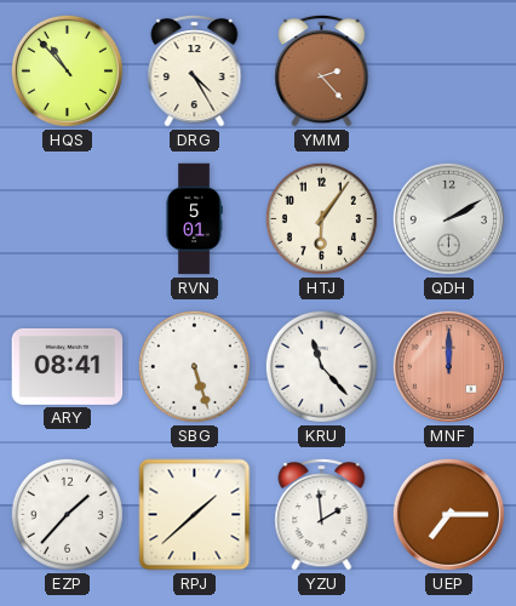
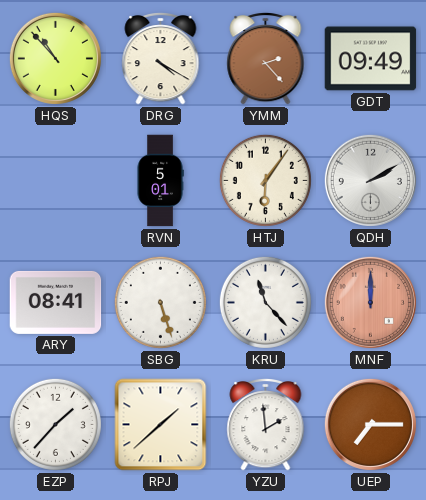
DRG: 4:25 -> 4:20 (161, 58)
GDT: none -> 09:49 (371, 59)
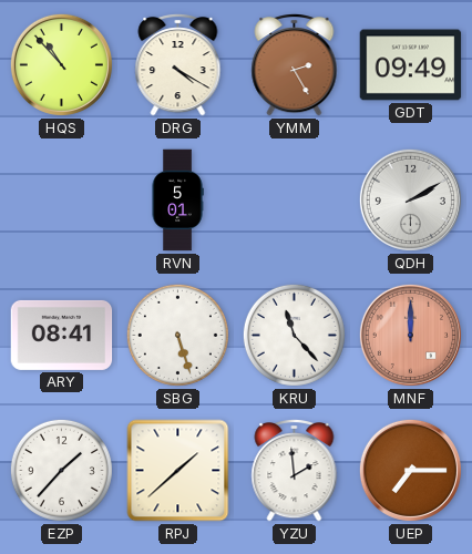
YMM: 2:23 -> 2:25 (295, 64)
HTJ: 6:06 -> none (265, 180)
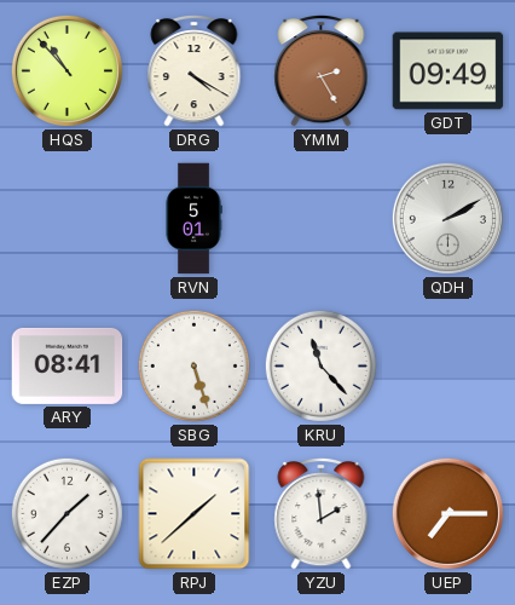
MNF: 12:00 -> none (410, 335)
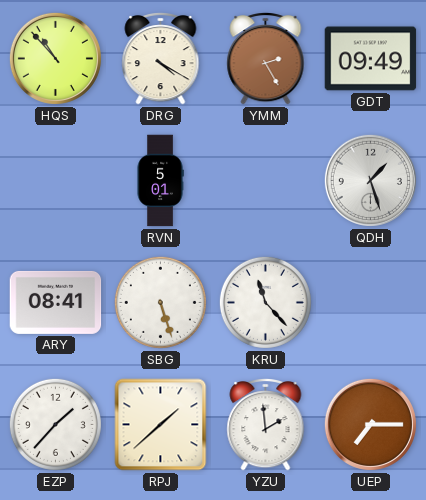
QDH: 2:10 -> 1:27 (370, 180)
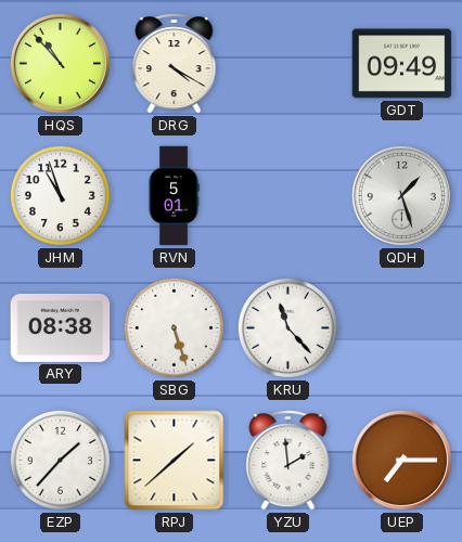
YMM: 2:25 -> none (266, 58)
JHM: none -> 10:57 (60, 195)
ARY: 08:41 -> 08:38 (61, 327)
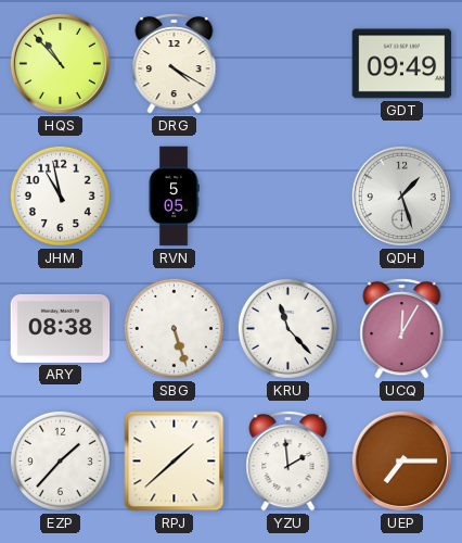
JHM: 10:57 -> 10:58 (60, 195)
RVN: 5:01 -> 5:05 (174, 197)
UCQ: none -> 12:05 (402, 328)
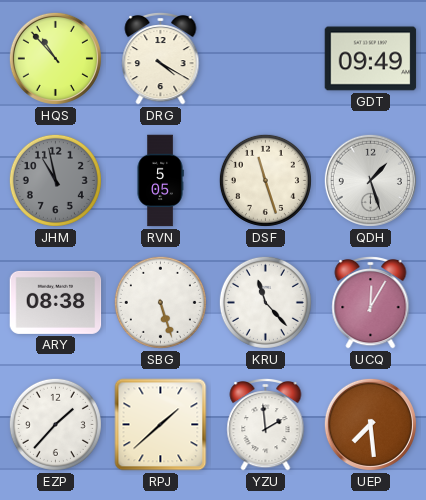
JHM dial: white -> grey (55, 180)
DSF: none -> 11:27 (265, 180)
UEP: 7:15 -> 7:29 (370, 424)
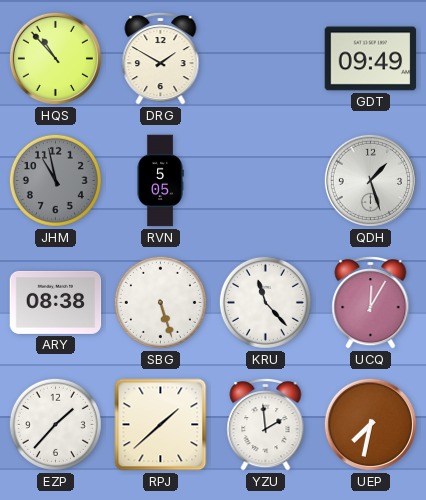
DRG: 4:20 -> 1:50 (161, 58)
DSF: 11:27 -> none (265, 180)
UEP: 7:29 -> 7:32 (370, 424)
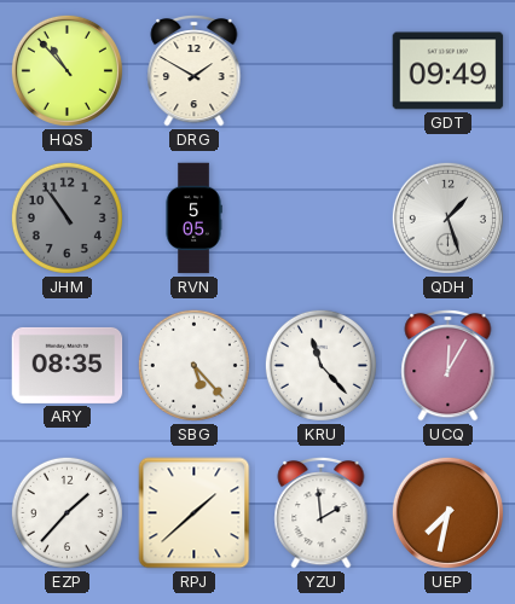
JHM: 10:58 -> 10:54 (66, 217)
ARY: 08:38 -> 08:35 (68, 365)
SBG: 5:27 -> 5:23 (193, 365)
